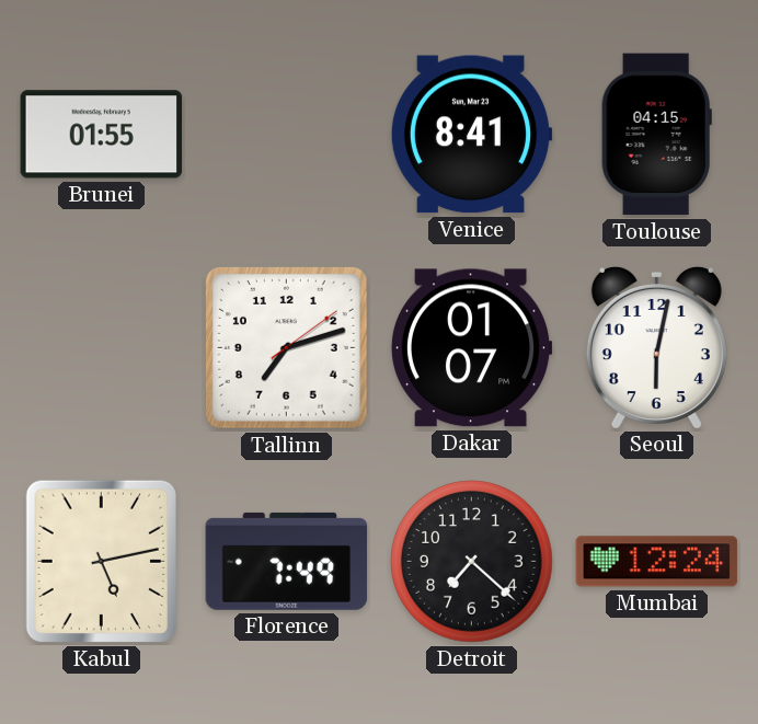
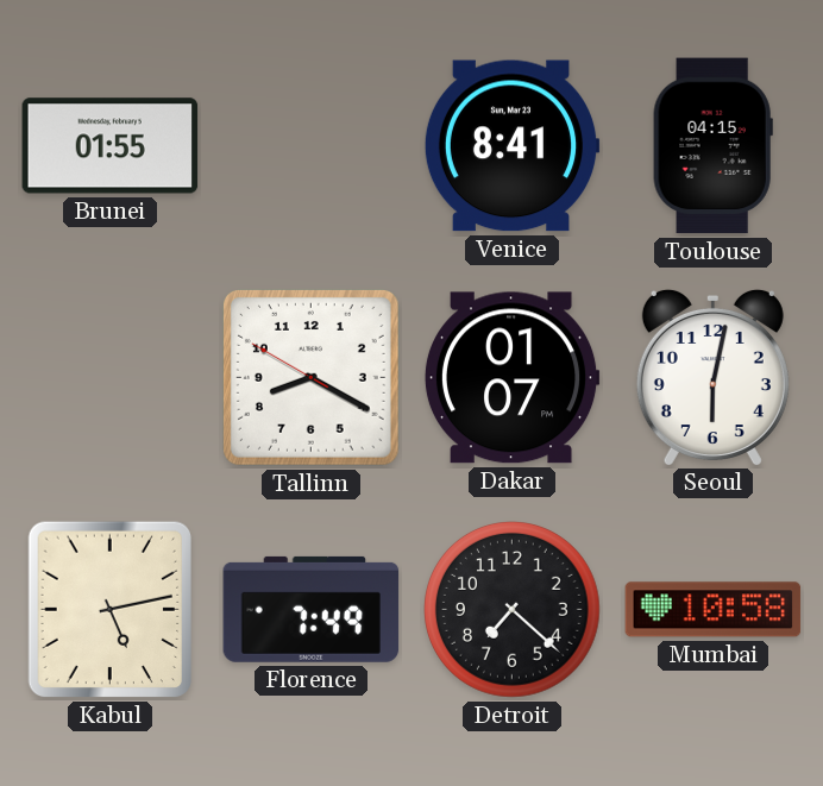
Tallinn: 7:12 -> 8:19 (310, 377)
Mumbai: 12:24 -> 10:58 (714, 610)
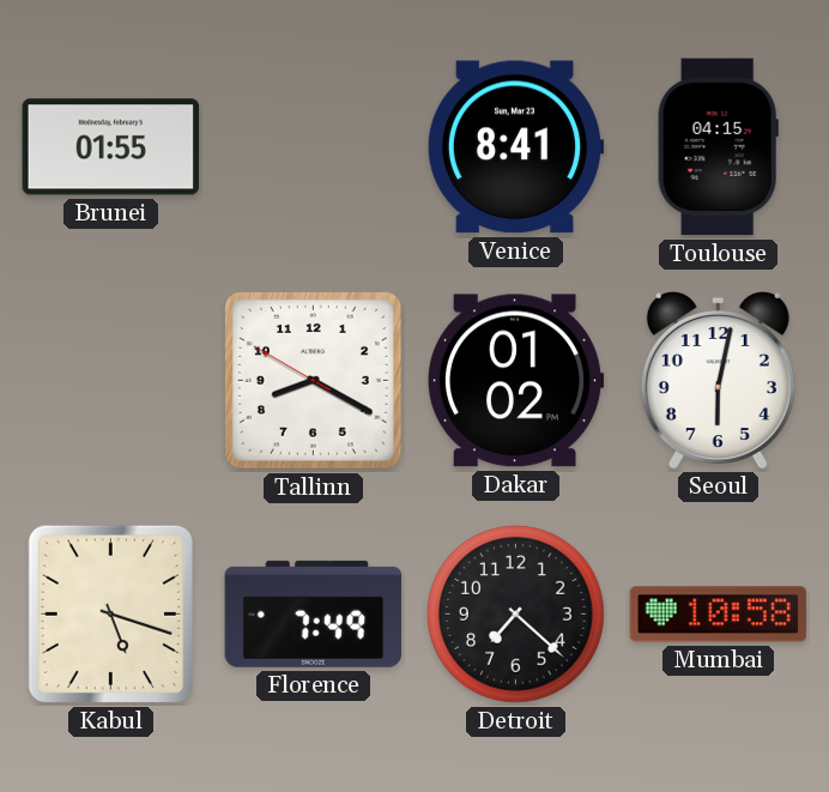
Dakar: 01:07 -> 01:02 (515, 381)
Kabul: 5:13 -> 5:18 (110, 615)
